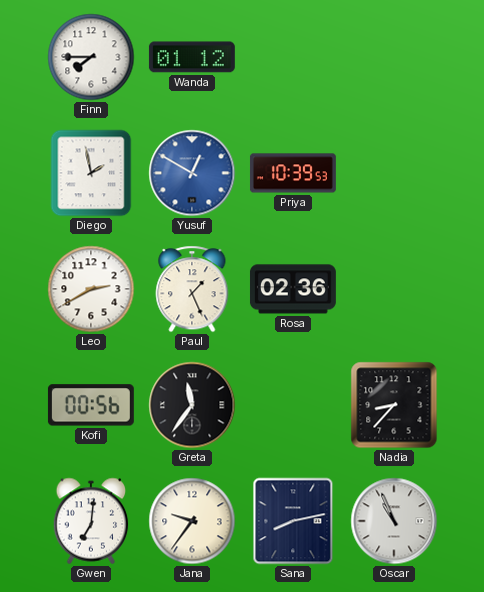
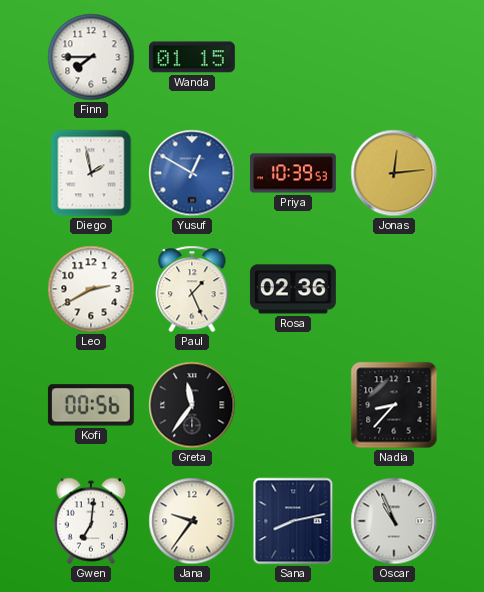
Wanda: 01:12 -> 01:15 (192, 57)
Jonas: none -> 12:14 (394, 173)
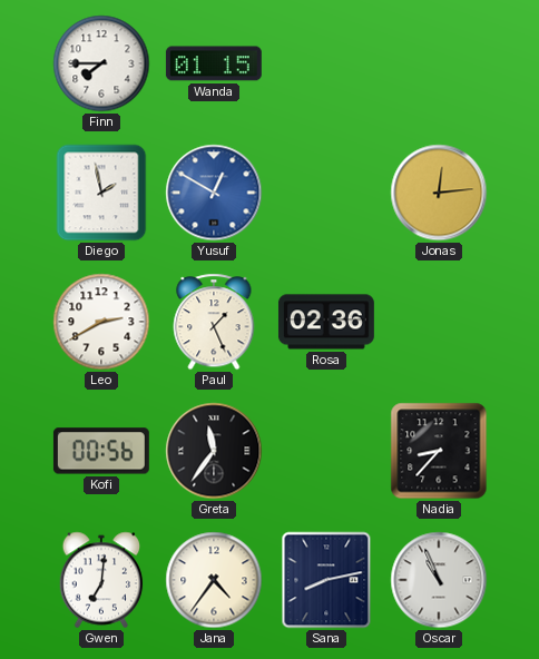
Priya: 10:39 -> none (293, 173)
Jana: 9:36 -> 4:36 (214, 580)
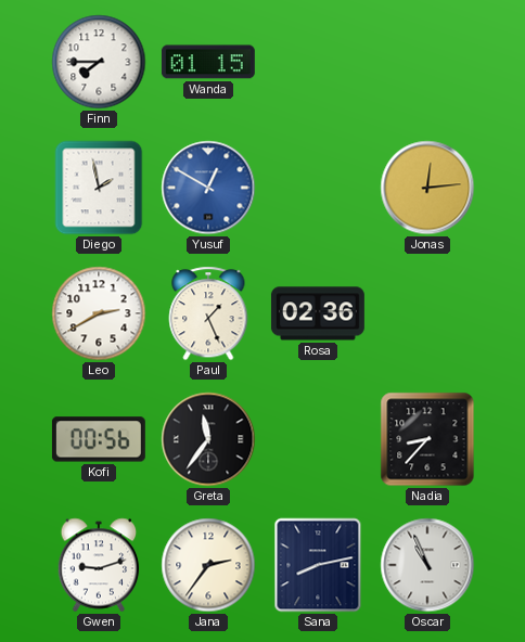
Gwen: 7:01 -> 9:12 (99, 565)
Jana: 4:36 -> 2:36 (208, 565)
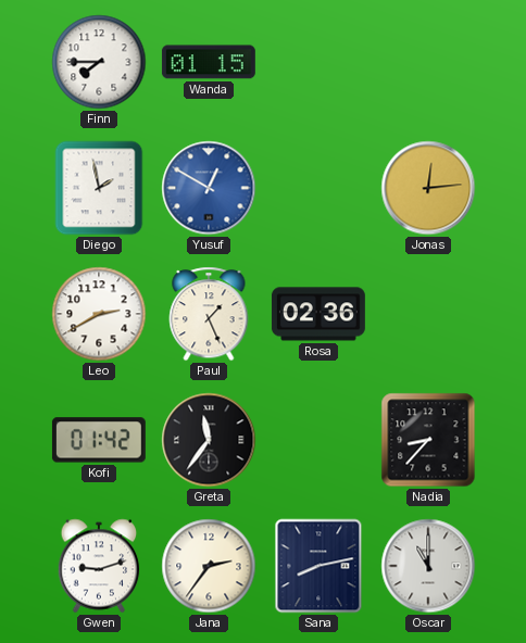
Kofi: 00:56 -> 01:42 (99, 440)
Oscar: 10:56 -> 11:00 (428, 566)
